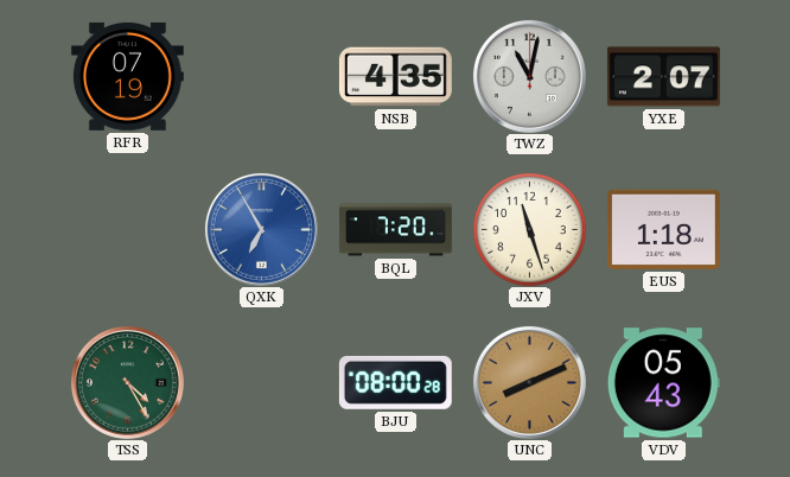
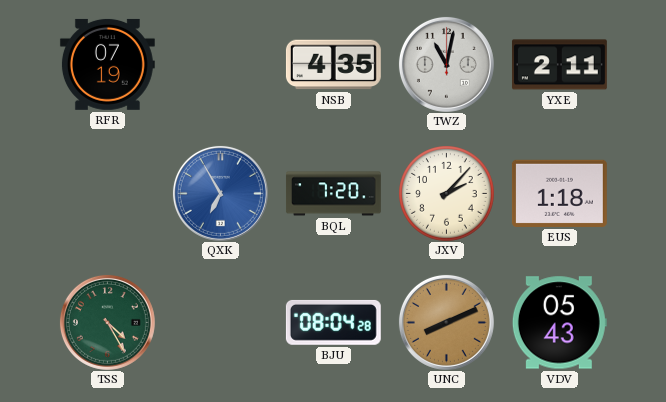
YXE: 2:07 -> 2:11 (559, 65)
JXV: 11:27 -> 2:07 (447, 194)
BJU: 08:00 -> 08:04 (333, 322)
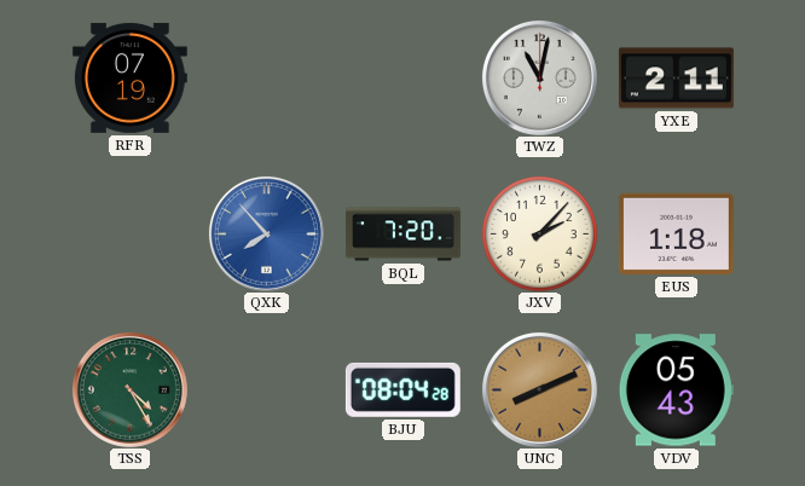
NSB: 4:35 -> none (333, 65)
QXK: 6:55 -> 7:53 (266, 233)
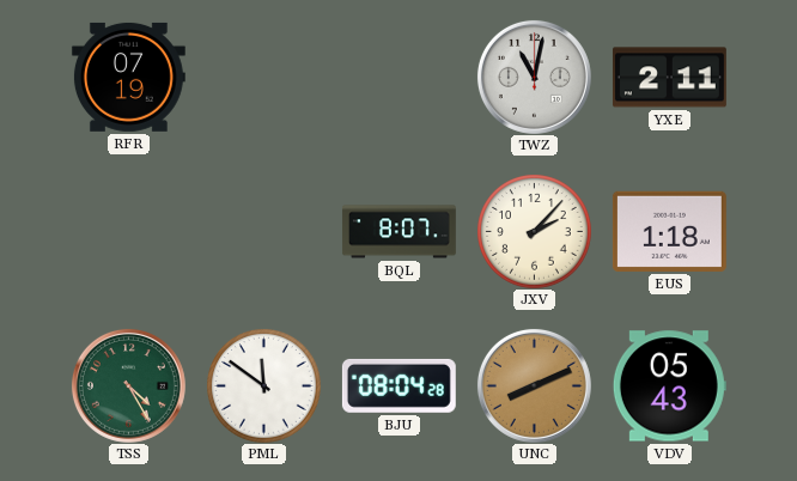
QXK: 7:53 -> none (266, 233)
BQL: 7:20 -> 8:07 (398, 232)
PML: none -> 11:51 (264, 386)
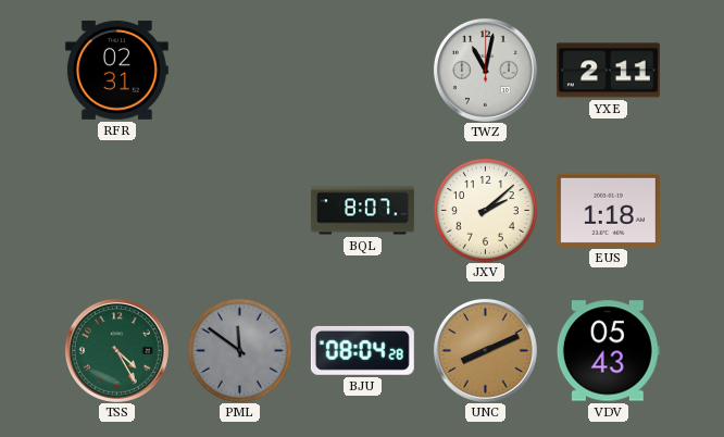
RFR: 07:19 -> 02:31 (116, 70)
JXV: 2:07 -> 2:08 (486, 211)
PML dial: white -> grey (240, 351)
